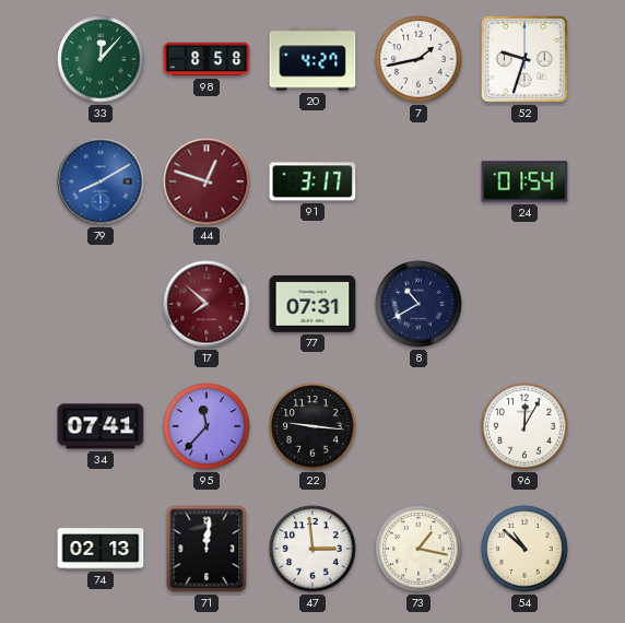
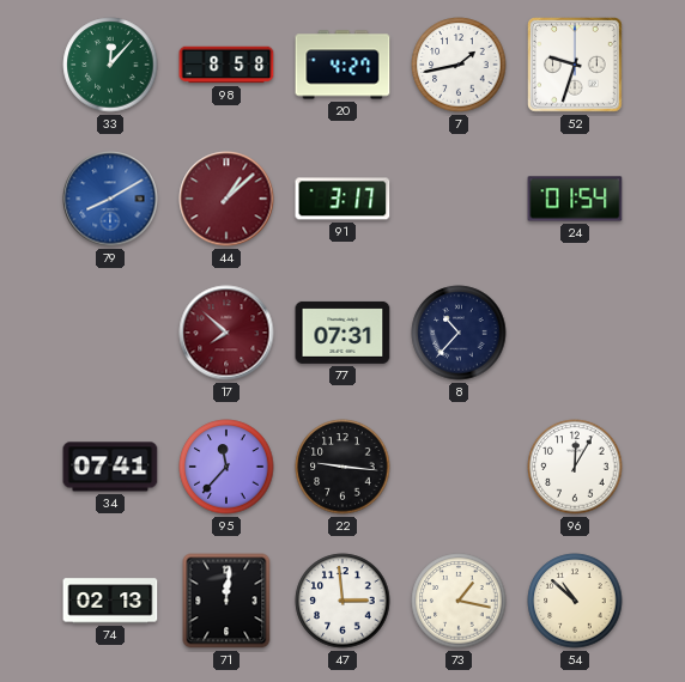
44: 12:48 -> 1:08 (226, 199)
8: 10:40 -> 10:37 (459, 333)
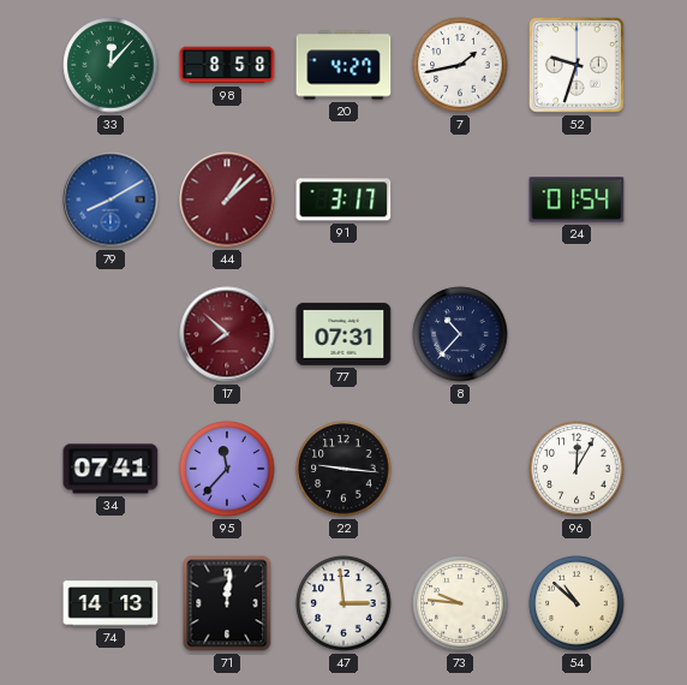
74: 02:13 -> 14:13 (110, 603)
73: 1:17 -> 9:46 (460, 603)
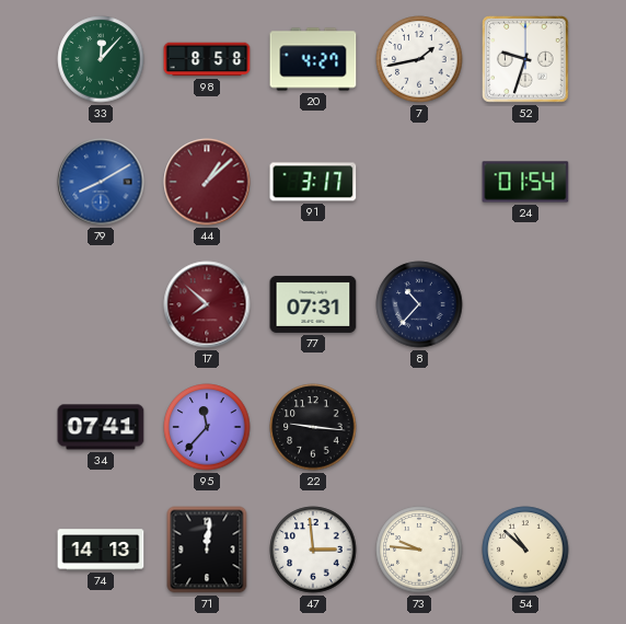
96: 12:05 -> none (577, 469)
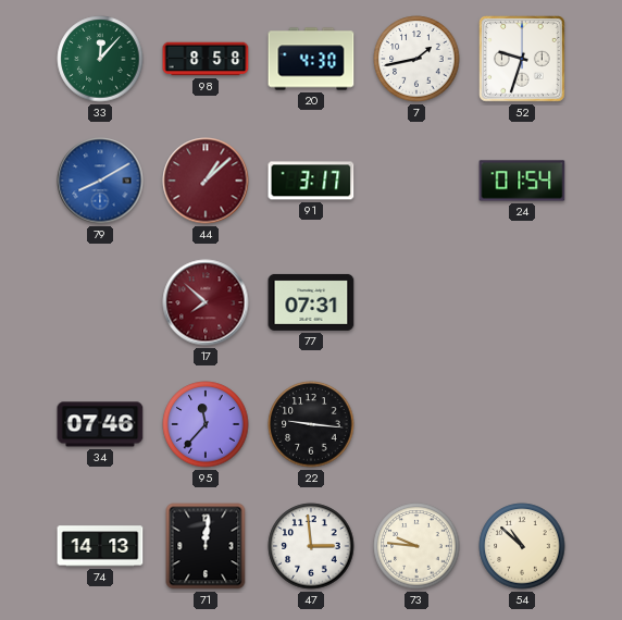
20: 4:27 -> 4:30 (311, 59)
8: 10:37 -> none (419, 304)
34: 07:41 -> 07:46 (100, 424)
